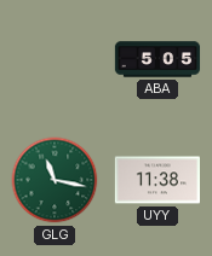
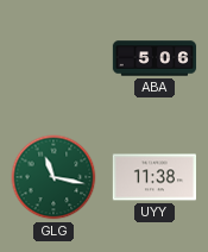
ABA: 5:05 -> 5:06 (155, 58)
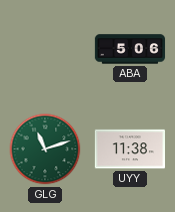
GLG: 11:17 -> 11:12 (45, 149)
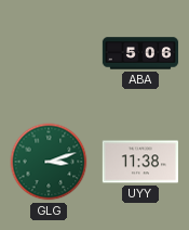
GLG: 11:12 -> 3:12 (49, 162)
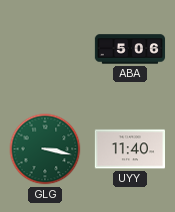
GLG: 3:12 -> 3:17 (45, 149)
UYY: 11:38 -> 11:40 (129, 149)
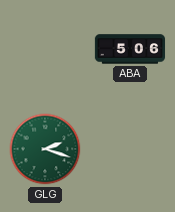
GLG: 3:17 -> 2:18 (45, 149)
UYY: 11:40 -> none (129, 149)
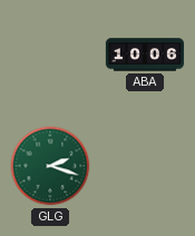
ABA: 5:06 -> 10:06 (145, 55)
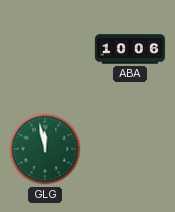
GLG: 2:18 -> 11:58 (45, 149)
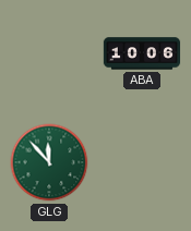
GLG: 11:58 -> 11:53 (49, 162)
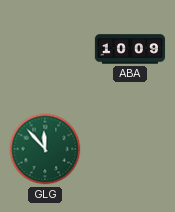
ABA: 10:06 -> 10:09 (130, 49)
